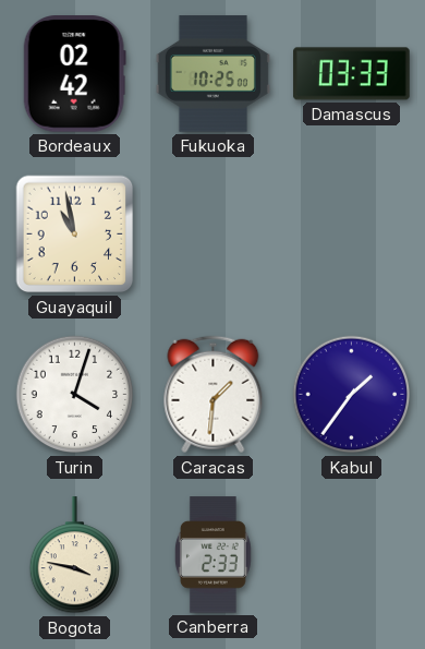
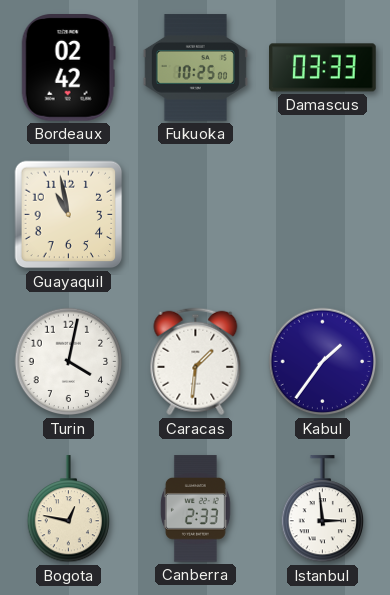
Turin: 4:03 -> 4:02 (69, 362)
Bogota: 3:47 -> 12:47 (68, 509)
Istanbul: none -> 2:59 (322, 509)
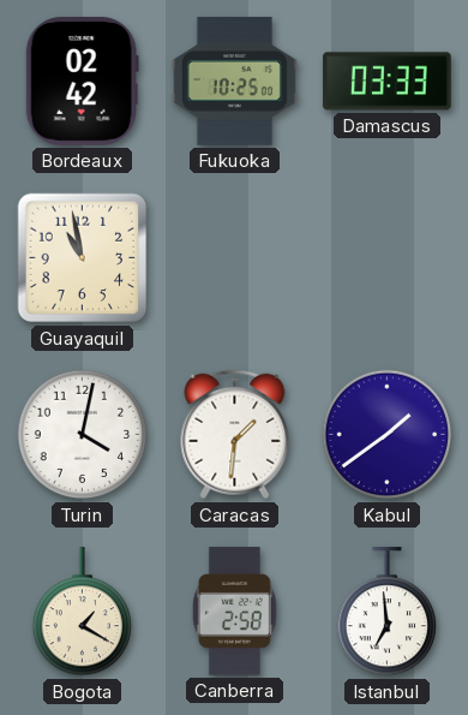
Kabul: 1:36 -> 1:39 (388, 435)
Bogota: 12:47 -> 1:20 (82, 612)
Canberra: 2:33 -> 2:58 (234, 612)
Istanbul: 2:59 -> 6:59 (386, 612)
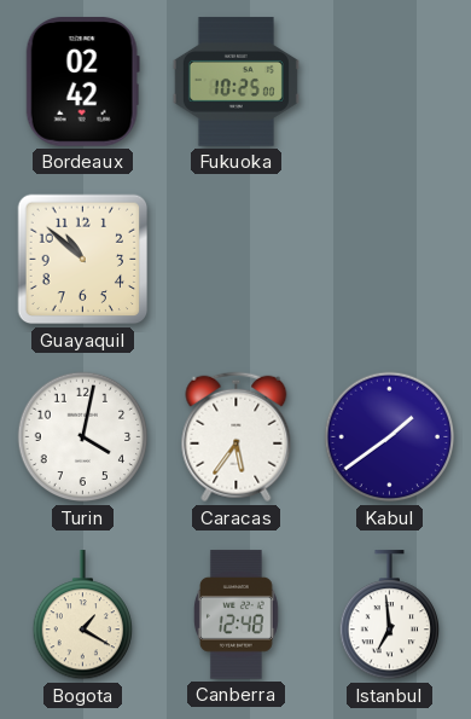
Damascus: 03:33 -> none (388, 82)
Guayaquil: 10:58 -> 10:52 (83, 260)
Caracas: 1:31 -> 5:36 (237, 437)
Canberra: 2:58 -> 12:48 (235, 615)
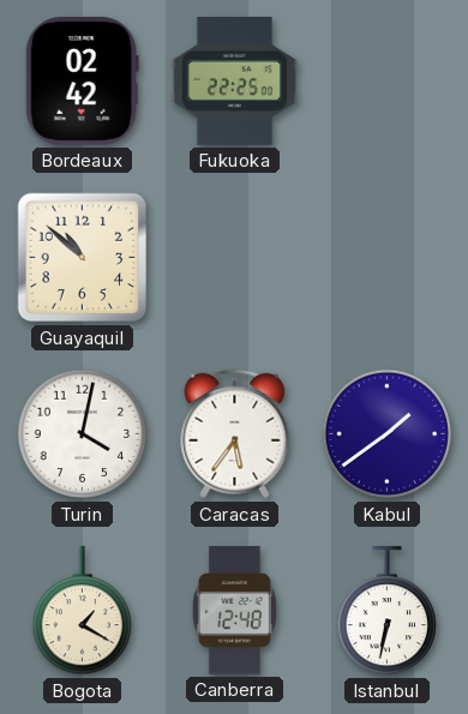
Fukuoka: 10:25 -> 22:25 (234, 82)
Istanbul: 6:59 -> 6:32 (386, 611)
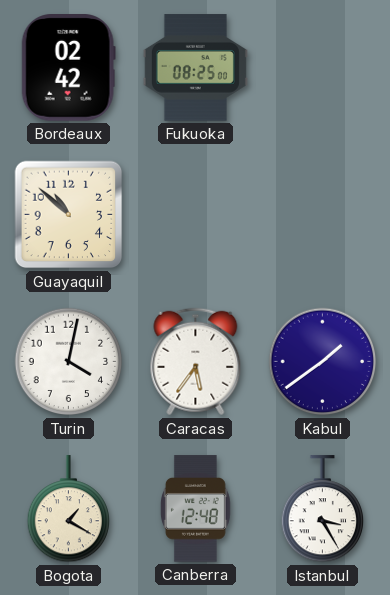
Fukuoka: 22:25 -> 08:25 (195, 68)
Istanbul: 6:32 -> 3:25 (322, 509)
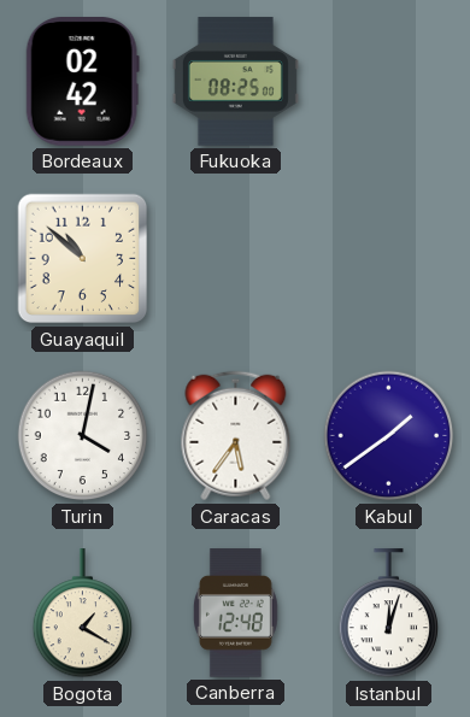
Istanbul: 3:25 -> 12:03 (388, 613)
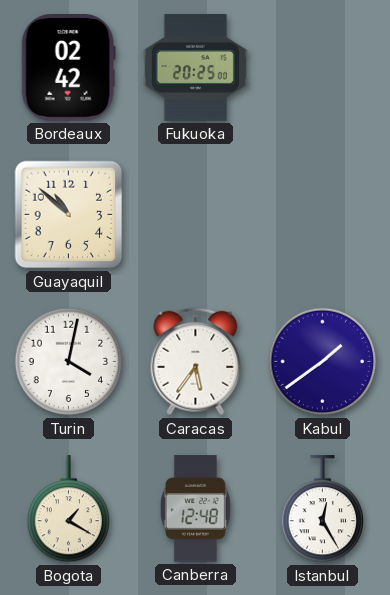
Fukuoka: 08:25 -> 20:25 (195, 68)
Istanbul: 12:03 -> 12:25 (322, 509)
